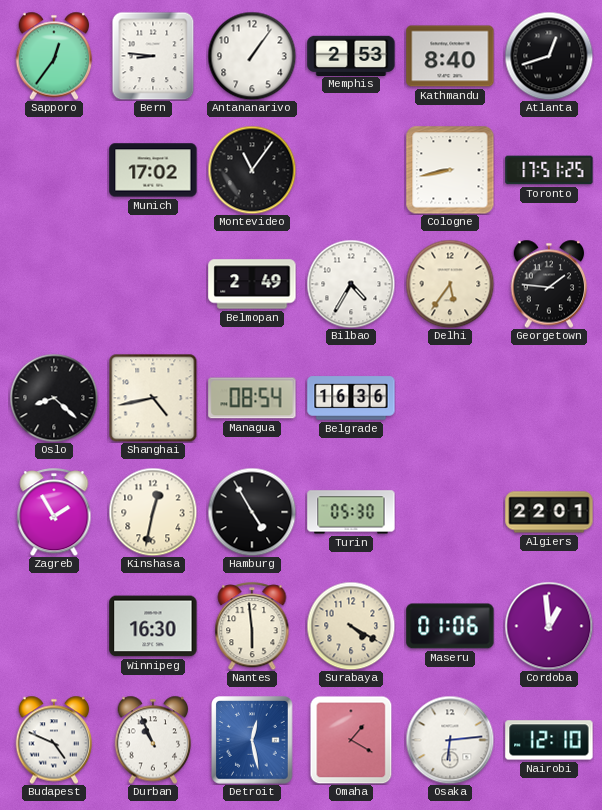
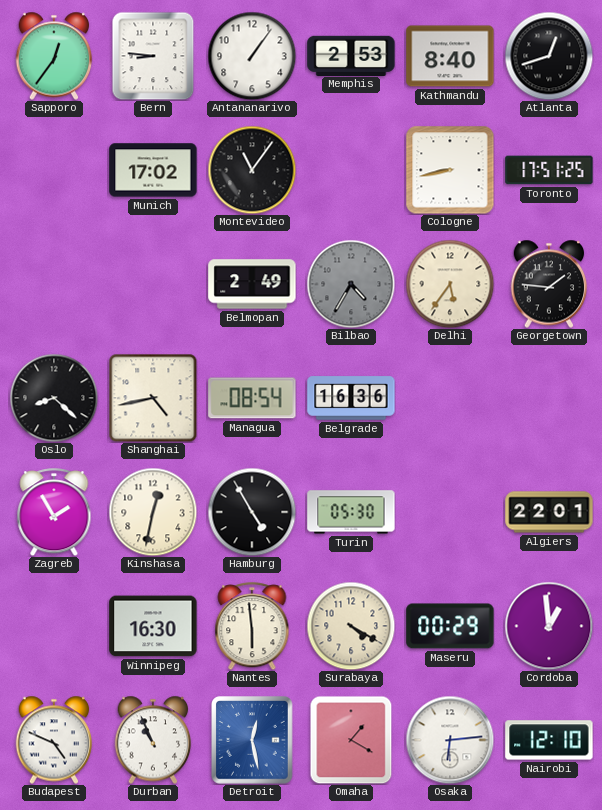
Bilbao dial: white -> grey (351, 284)
Maseru: 01:06 -> 00:29 (450, 626)
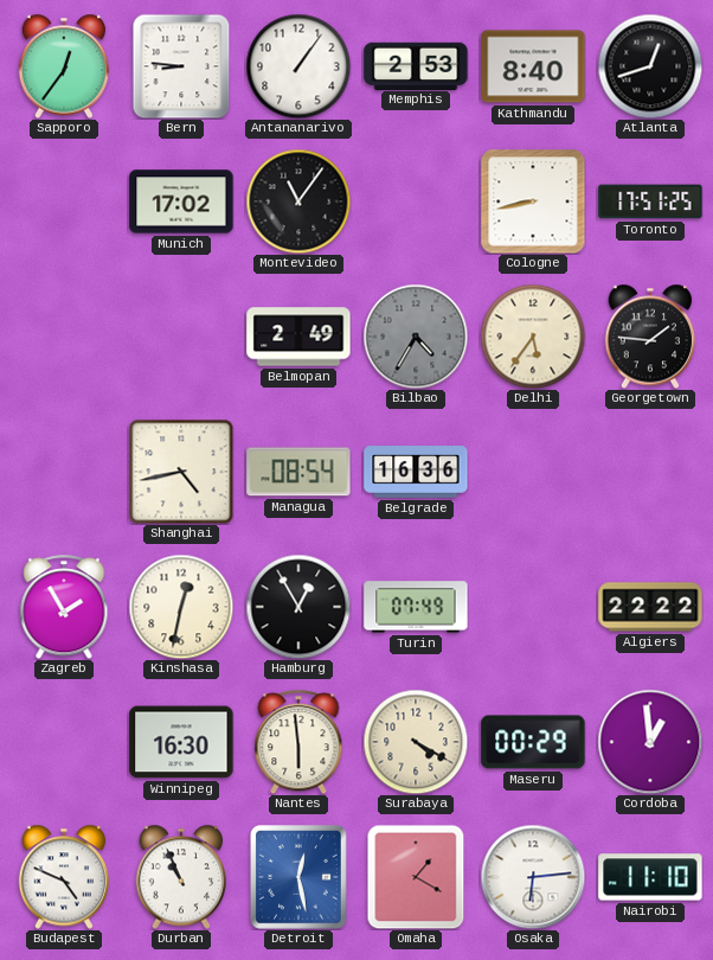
Oslo: 8:22 -> none (54, 398)
Hamburg: 4:55 -> 12:55 (298, 607)
Turin: 05:30 -> 07:49 (416, 607)
Algiers: 22:01 -> 22:22 (650, 607)
Nairobi: 12:10 -> 11:10 (650, 877)
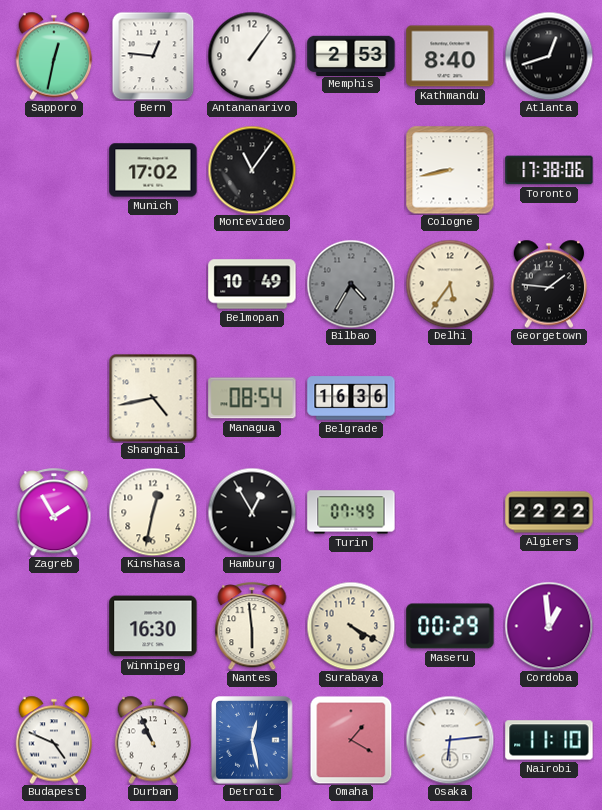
Sapporo: 12:36 -> 12:32 (54, 56)
Bern: 8:46 -> 12:46 (153, 56)
Toronto: 17:51 -> 17:38 (549, 170)
Belmopan: 2:49 -> 10:49 (252, 284)
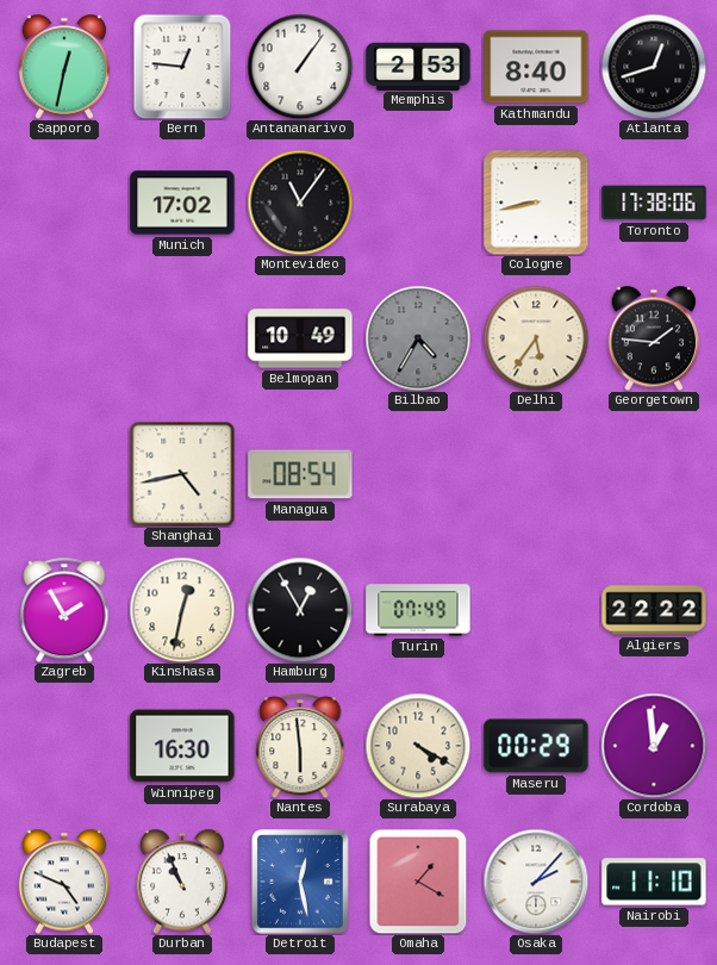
Belgrade: 16:36 -> none (351, 398)
Osaka: 6:14 -> 2:07 (536, 882)
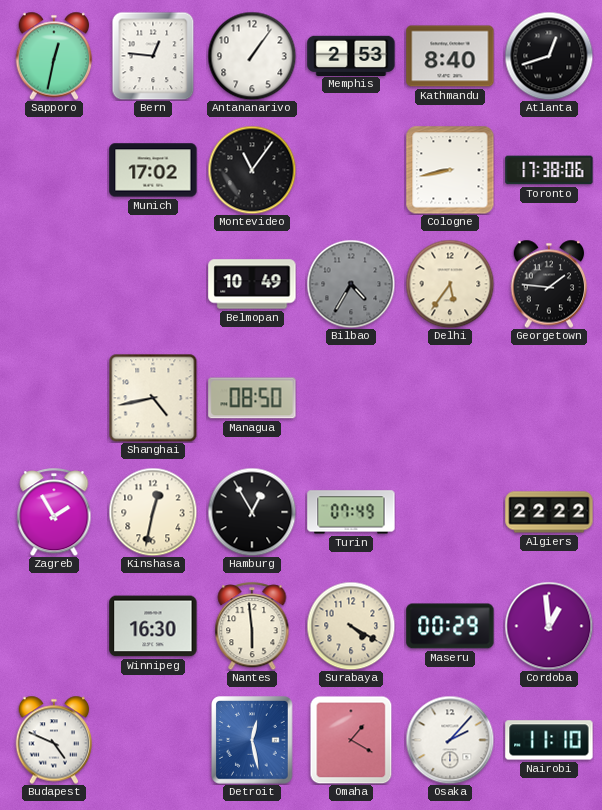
Managua: 08:54 -> 08:50 (252, 398)
Durban: 10:56 -> none (182, 882)
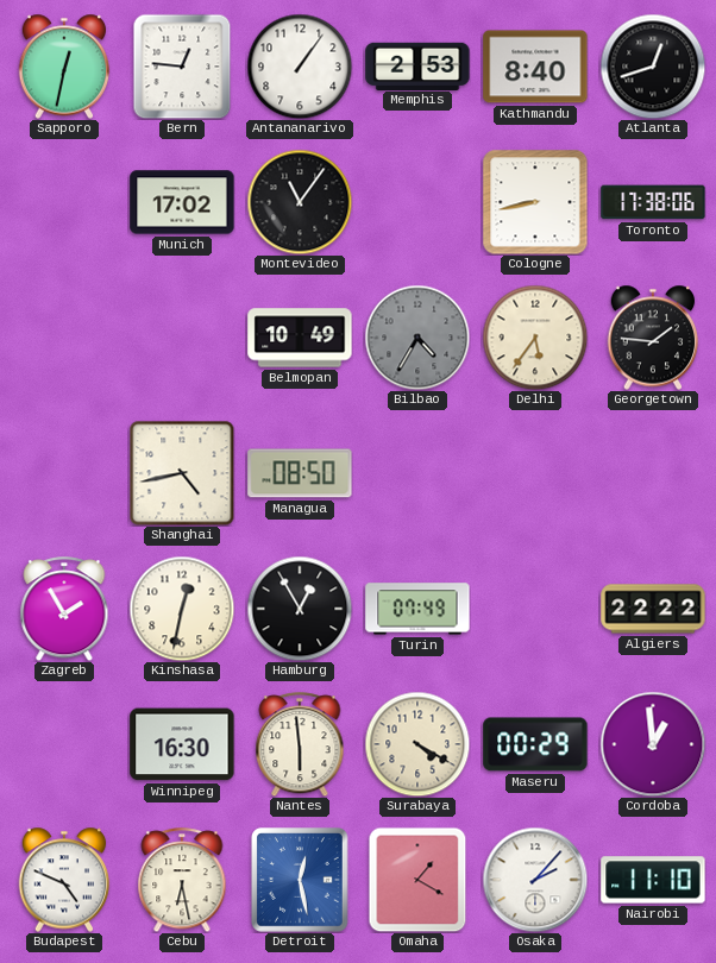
Cebu: none -> 6:28 (182, 880)
